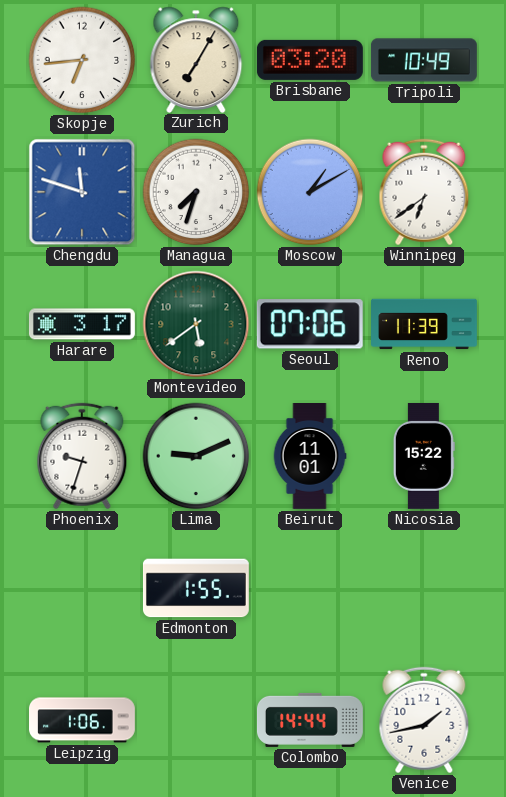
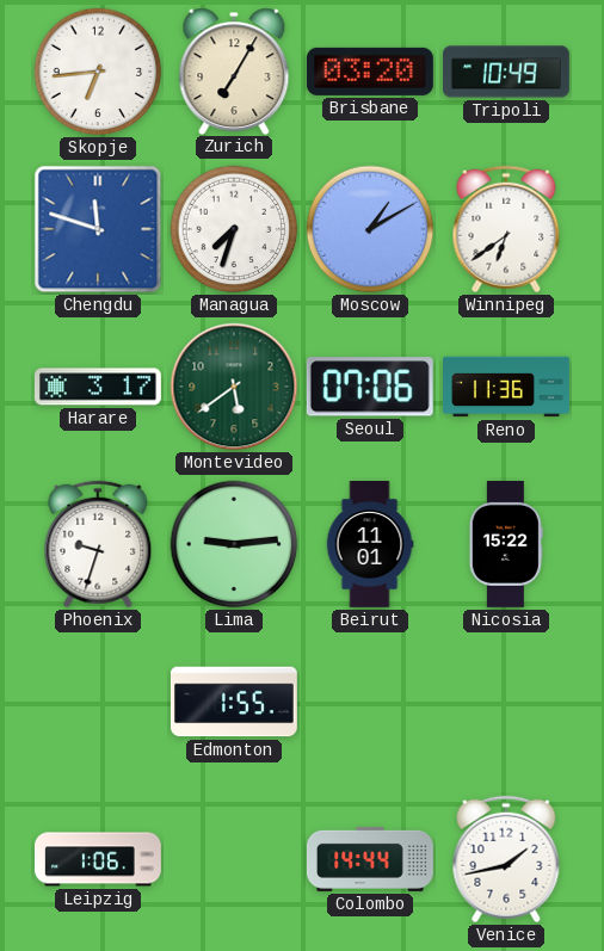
Reno: 11:39 -> 11:36 (507, 387)
Lima: 9:11 -> 9:14 (234, 544)
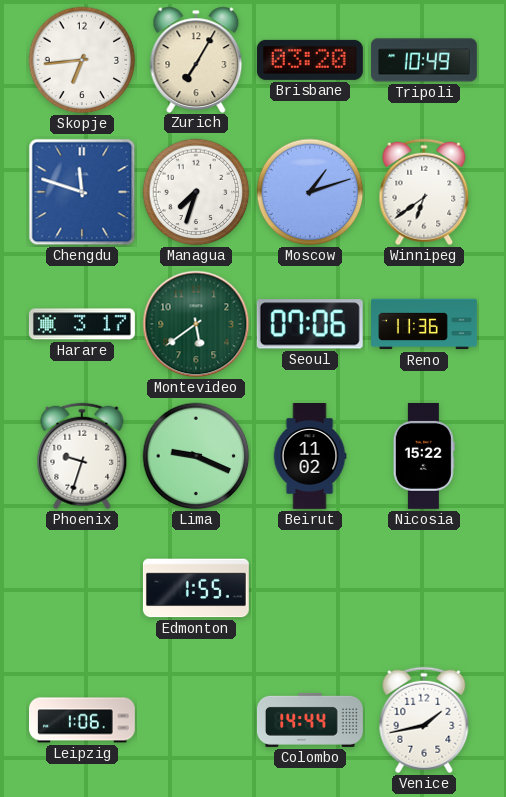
Moscow: 1:10 -> 1:12 (310, 192)
Lima: 9:14 -> 9:19 (196, 456)
Beirut: 11:01 -> 11:02 (310, 457)
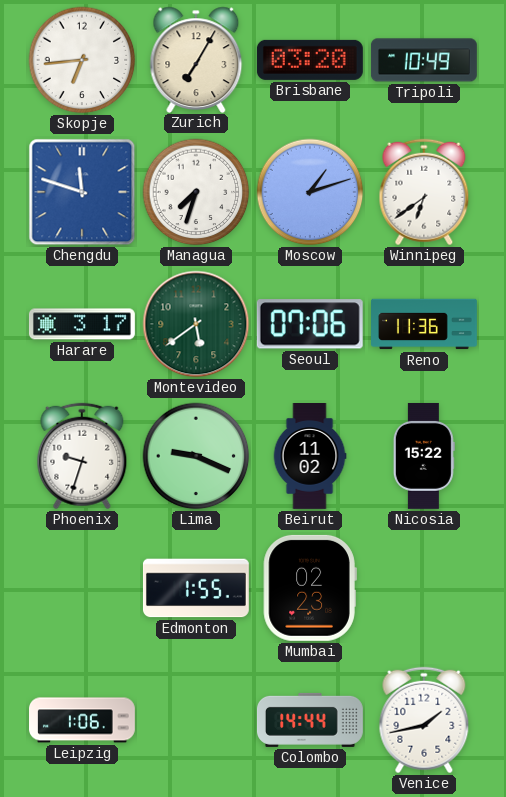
Mumbai: none -> 02:23 (310, 588)
